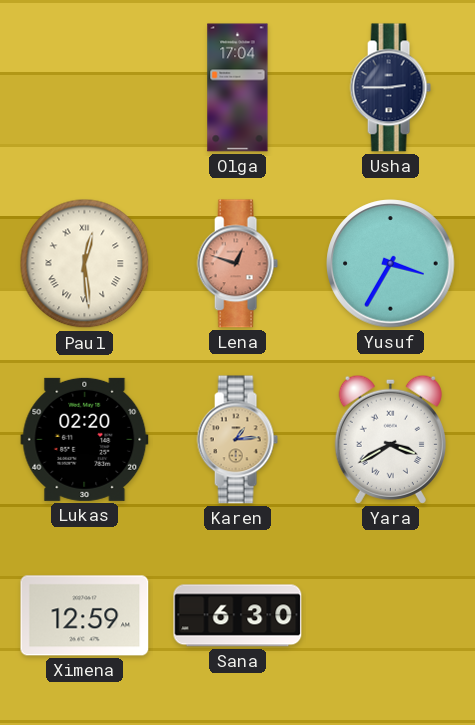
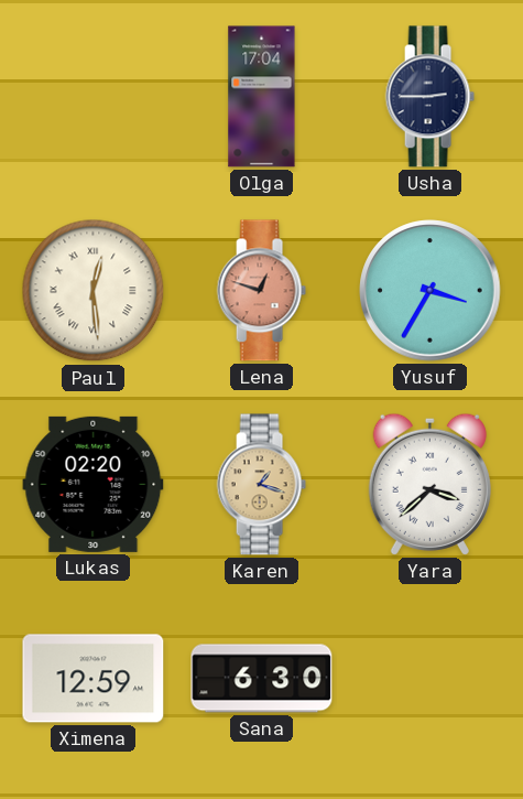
Karen: 1:14 -> 1:18 (261, 485)
Yara: 3:40 -> 3:38 (429, 484)
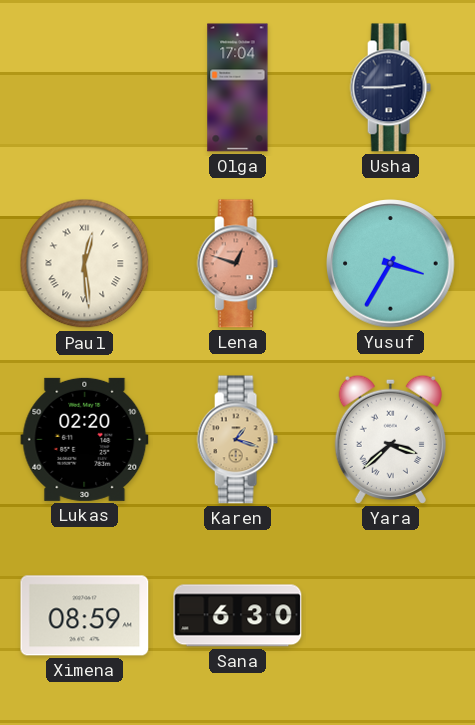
Ximena: 12:59 -> 08:59 (85, 616)
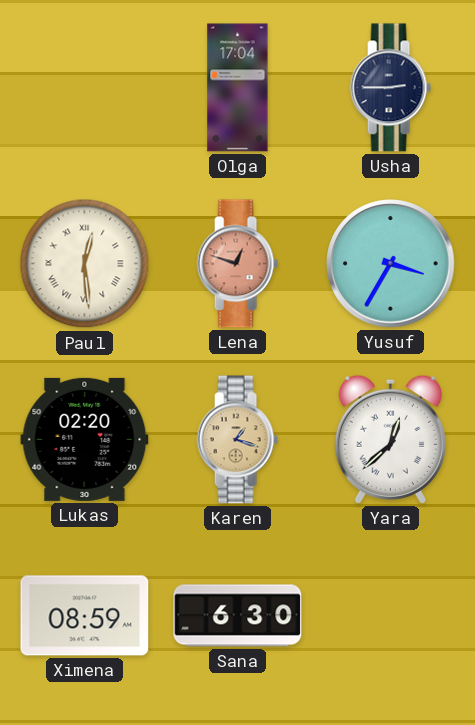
Yara: 3:38 -> 12:38 (390, 439)
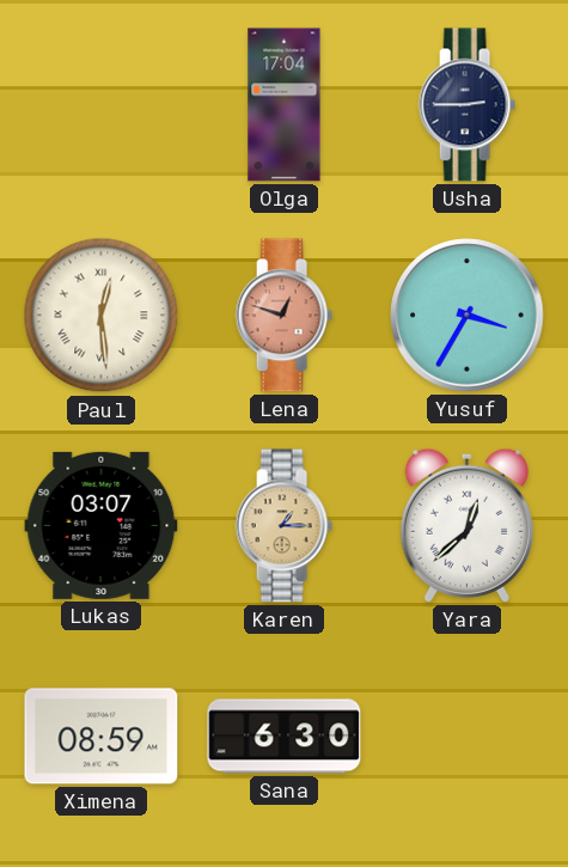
Lukas: 02:20 -> 03:07 (102, 525)
Karen: 1:18 -> 1:15 (283, 526)
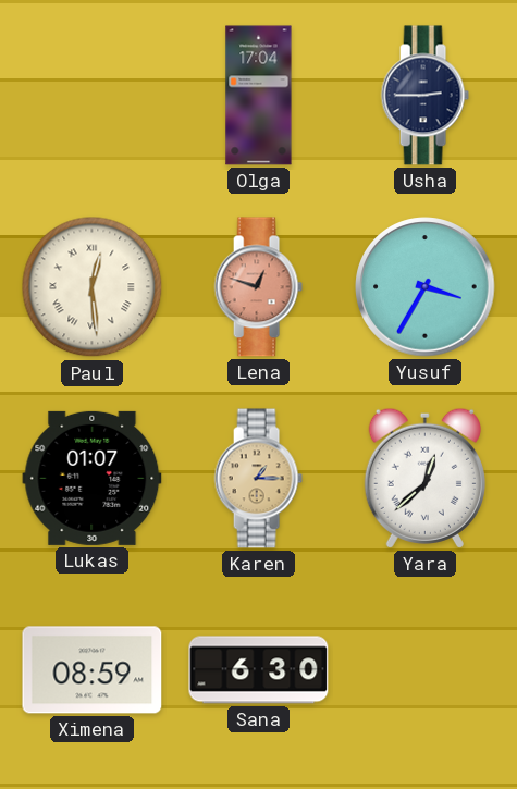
Lukas: 03:07 -> 01:07 (93, 478)
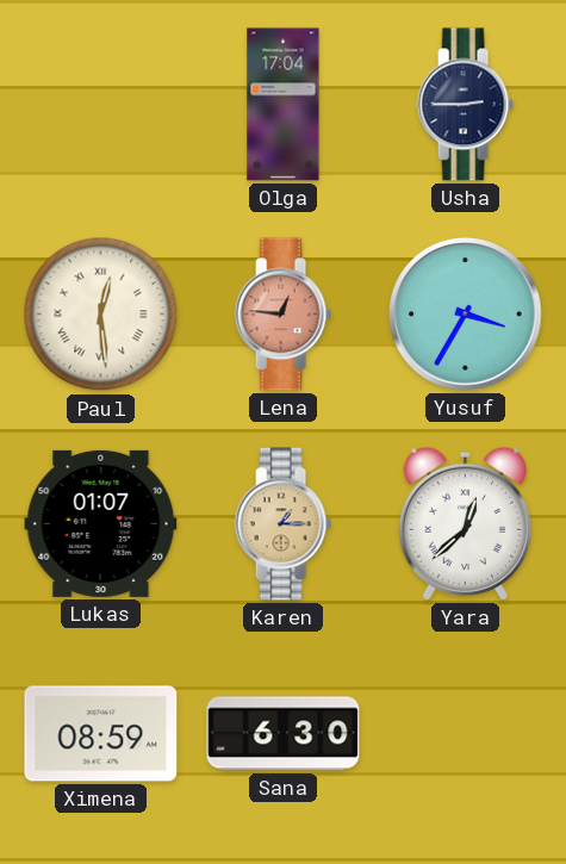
Lena: 12:48 -> 12:46 (282, 315)
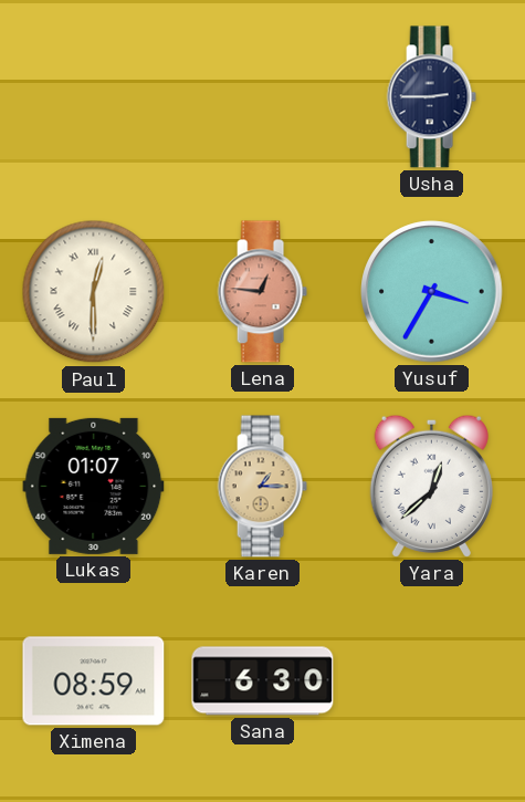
Olga: 17:04 -> none (284, 105)
Paul: 12:29 -> 12:30 (94, 292)
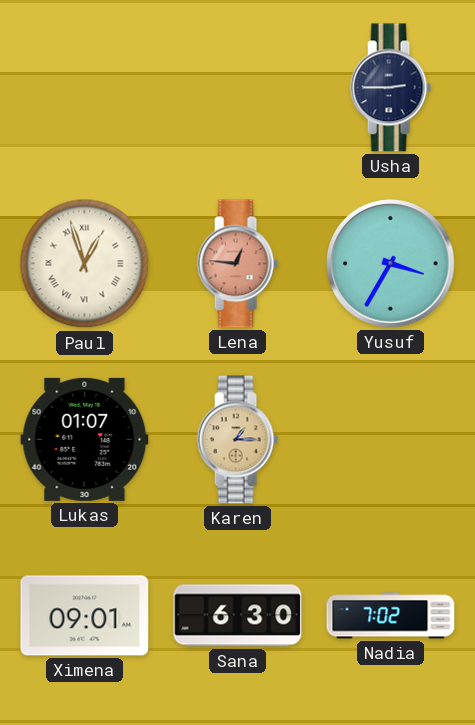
Paul: 12:30 -> 12:57 (85, 264)
Yara: 12:38 -> none (431, 486)
Ximena: 08:59 -> 09:01 (85, 616)
Nadia: none -> 7:02 (391, 616)
